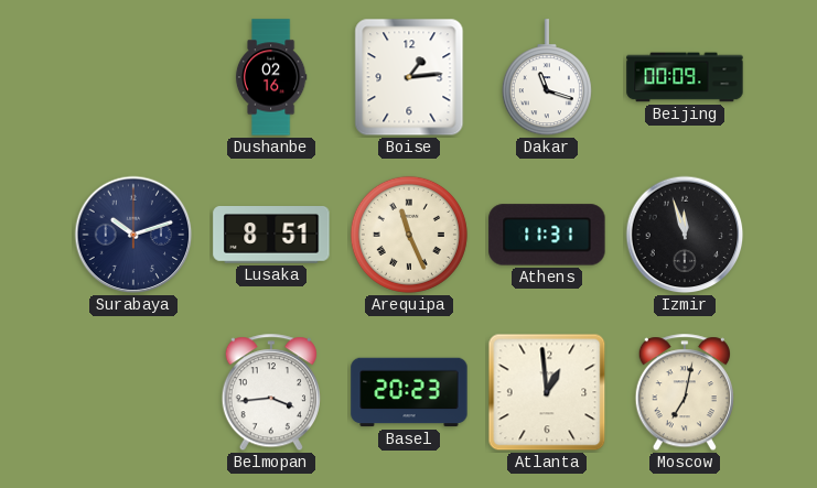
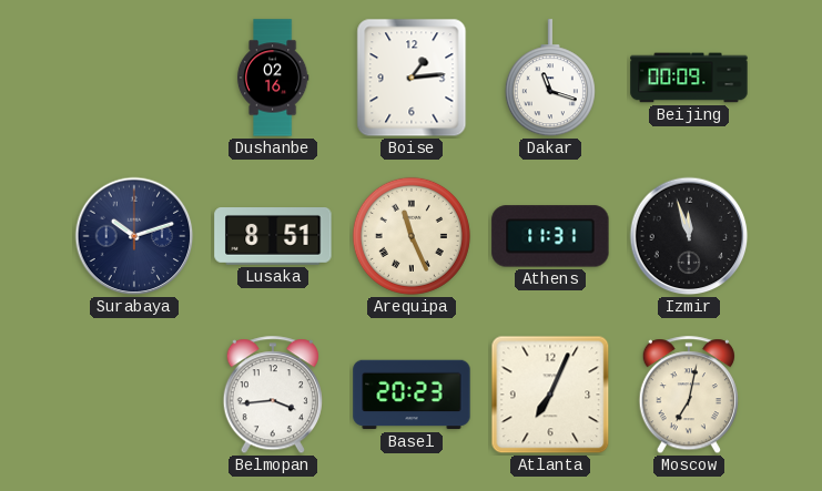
Atlanta: 12:59 -> 7:04 (550, 395)
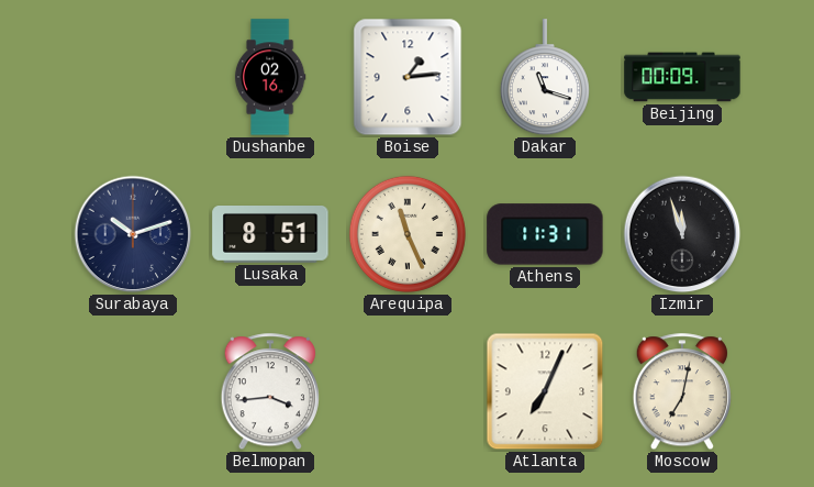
Basel: 20:23 -> none (412, 395)
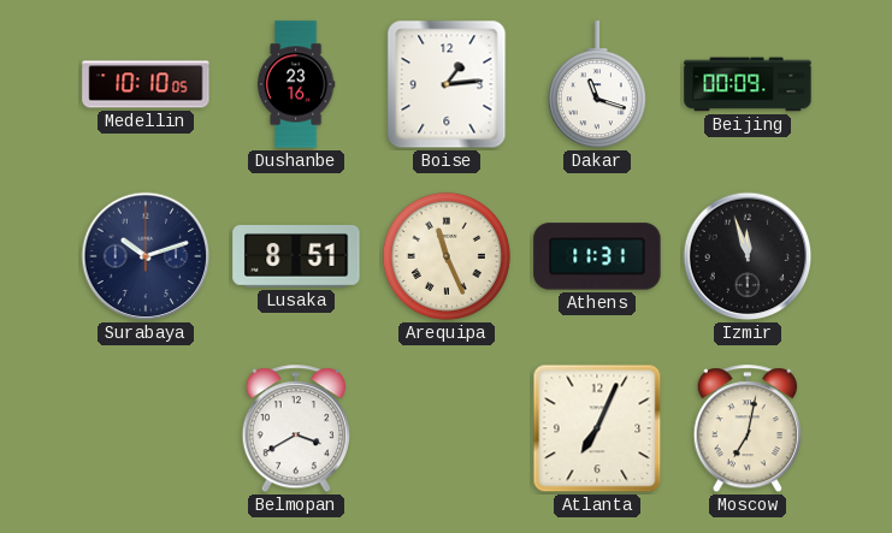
Medellin: none -> 10:10 (146, 84)
Dushanbe: 02:16 -> 23:16 (296, 84)
Belmopan: 3:44 -> 3:40 (296, 430)
